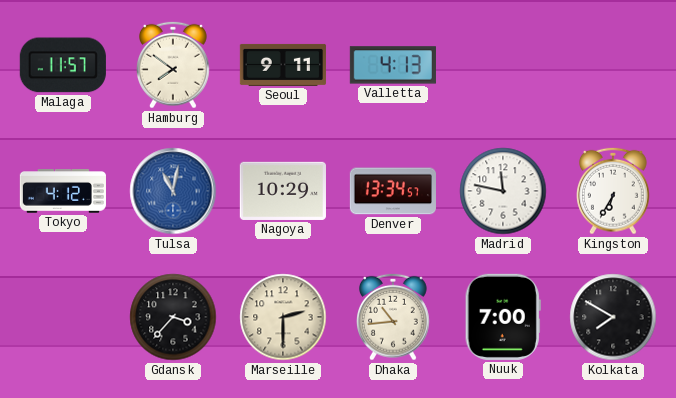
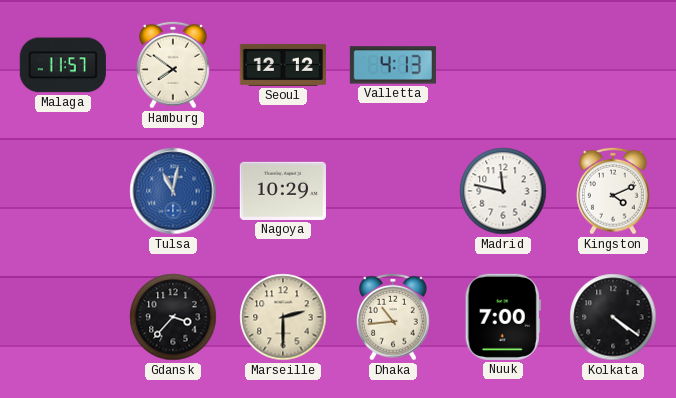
Seoul: 9:11 -> 12:12 (283, 65)
Tokyo: 4:12 -> none (63, 191)
Denver: 13:34 -> none (393, 191)
Kingston: 6:35 -> 4:11 (614, 191)
Kolkata: 7:50 -> 4:21 (613, 317)
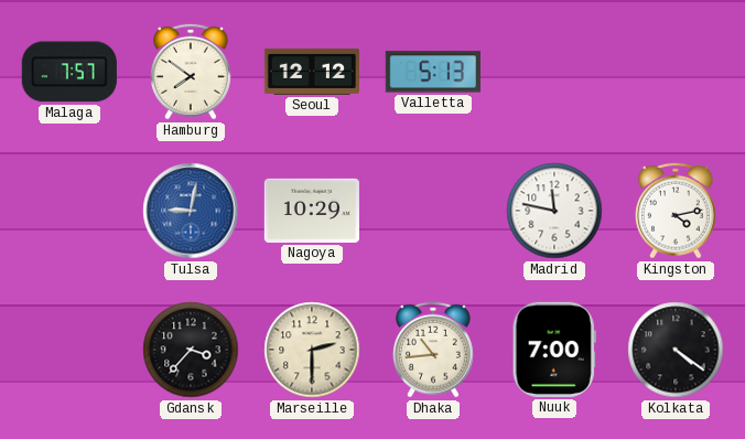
Malaga: 11:57 -> 7:57 (69, 72)
Valletta: 4:13 -> 5:13 (433, 72)
Tulsa: 11:02 -> 9:02 (191, 211)
Kingston: 4:11 -> 4:13 (677, 211)
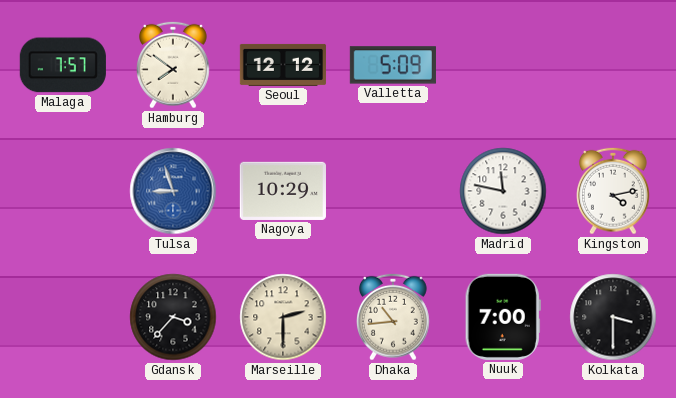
Valletta: 5:13 -> 5:09 (393, 65)
Tulsa: 9:02 -> 8:57 (173, 191)
Kolkata: 4:21 -> 3:30 (613, 317)
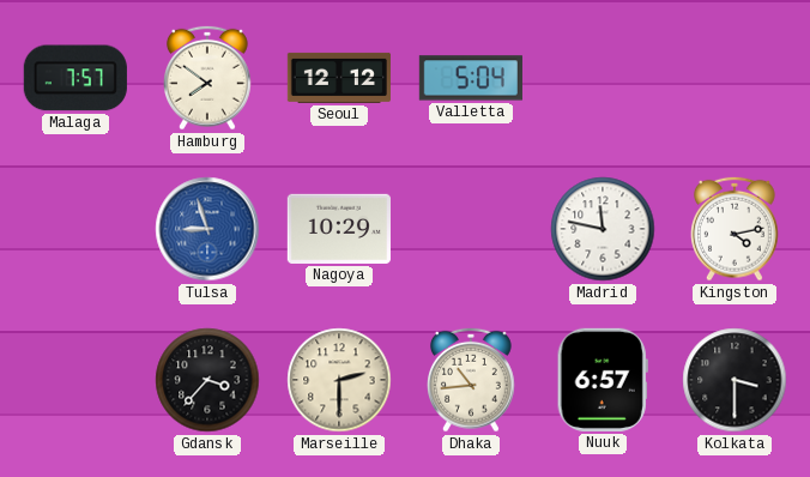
Valletta: 5:09 -> 5:04 (471, 78)
Nuuk: 7:00 -> 6:57 (603, 380)
